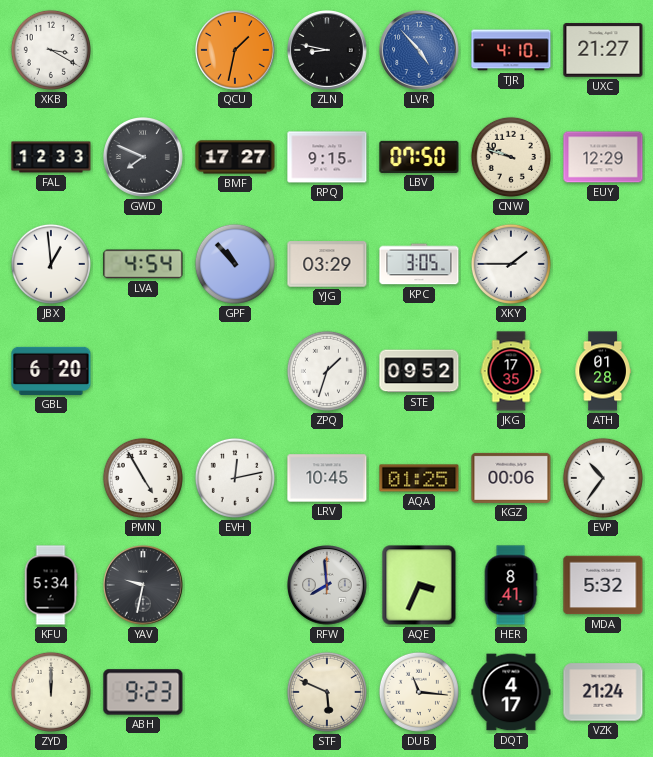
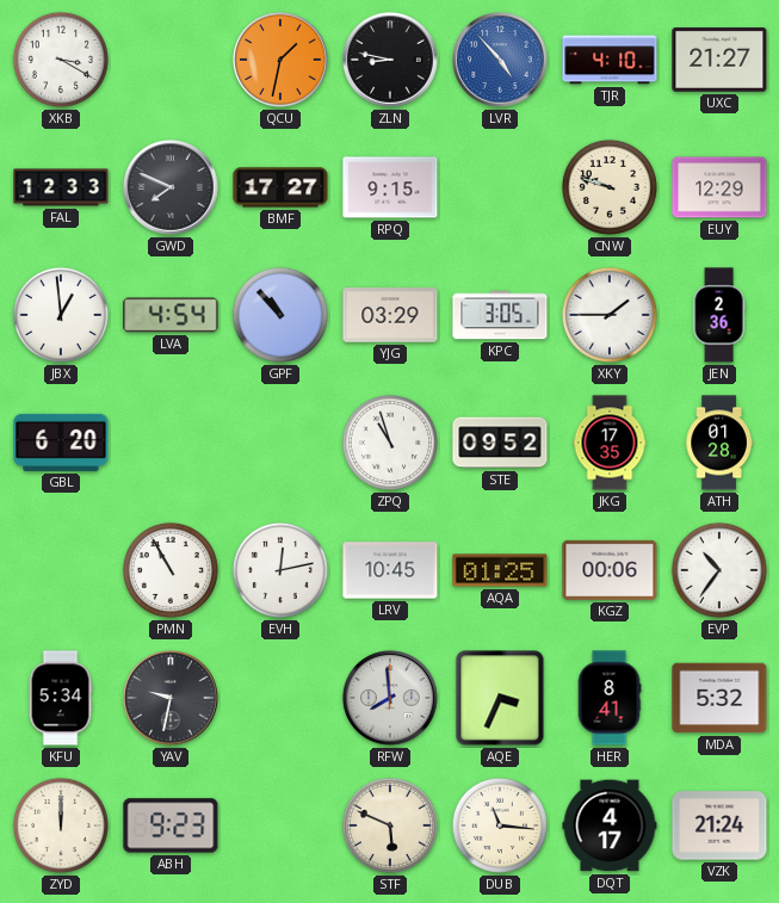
LBV: 07:50 -> none (419, 157)
JEN: none -> 2:36 (719, 315)
ZPQ: 1:33 -> 10:57 (390, 443)
PMN: 4:55 -> 10:55 (171, 570)
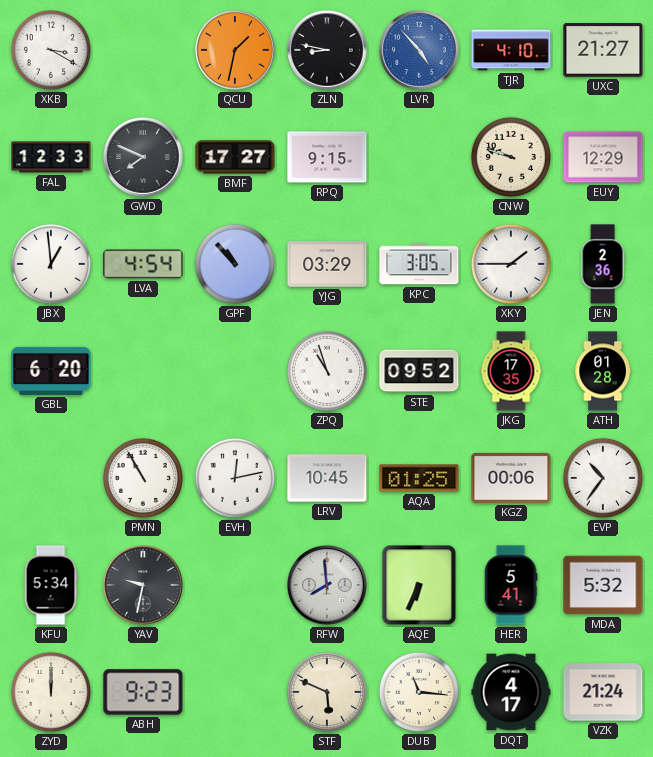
AQE: 3:34 -> 6:34 (419, 585)
HER: 8:41 -> 5:41 (511, 585)
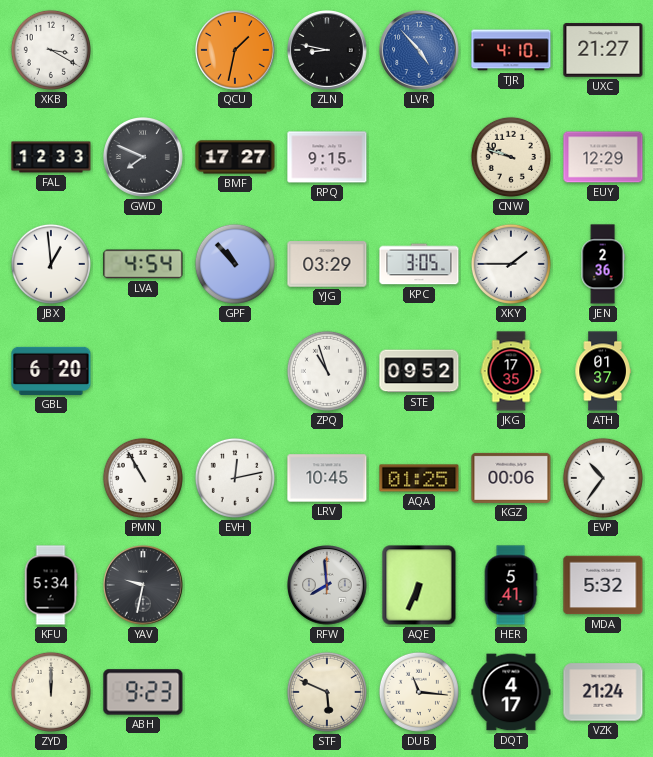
ATH: 01:28 -> 01:37 (603, 371)
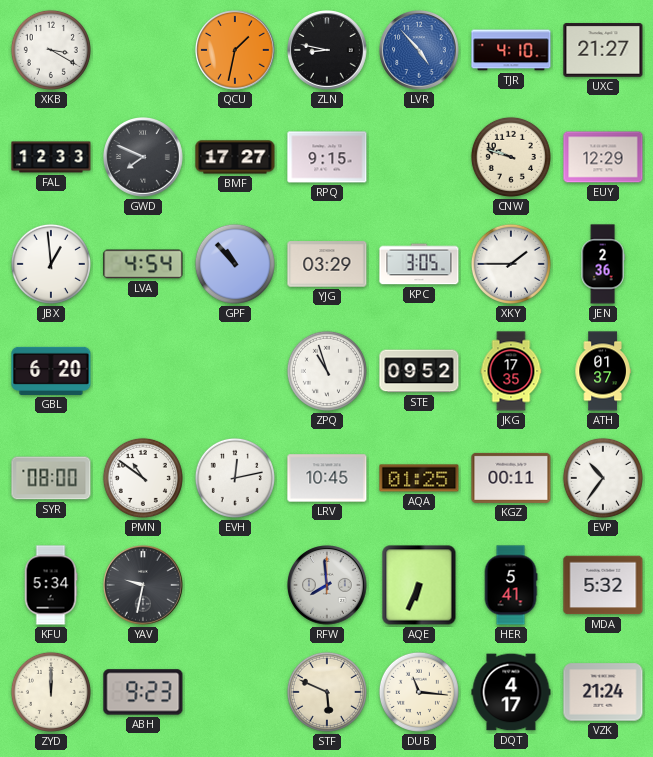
SYR: none -> 08:00 (51, 478)
PMN: 10:55 -> 10:51 (143, 478)
KGZ: 00:06 -> 00:11 (511, 478)
